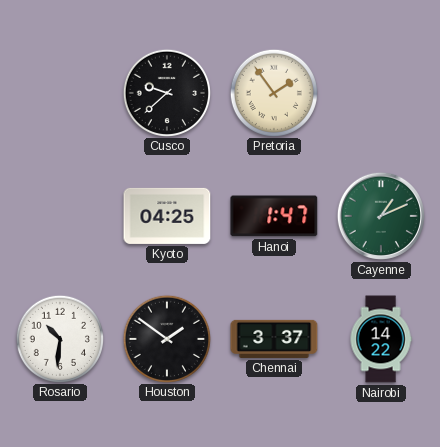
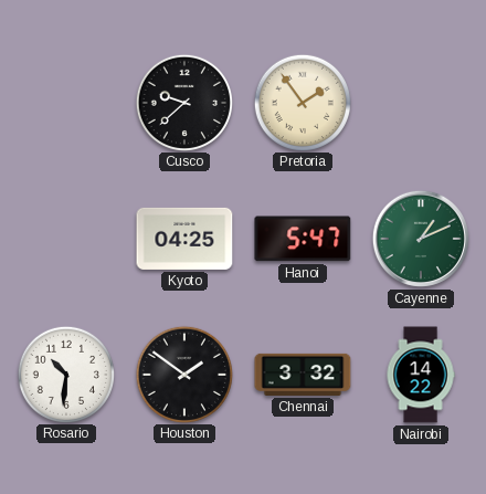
Hanoi: 1:47 -> 5:47 (303, 239)
Chennai: 3:37 -> 3:32 (303, 375)
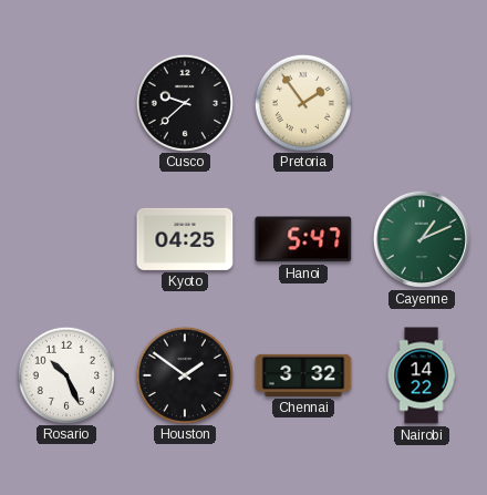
Rosario: 10:31 -> 10:26 (65, 374)
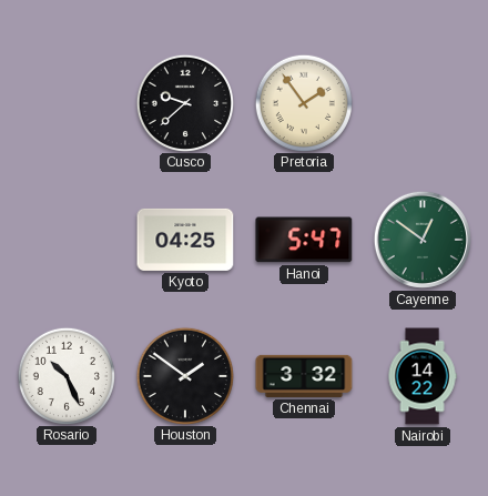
Cayenne: 1:11 -> 12:51 (423, 240)
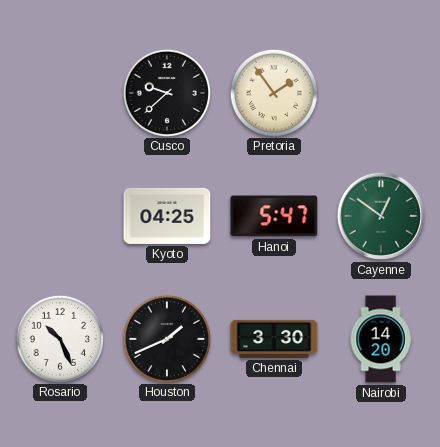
Houston: 1:51 -> 1:41 (166, 338)
Chennai: 3:32 -> 3:30 (274, 339)
Nairobi: 14:22 -> 14:20 (381, 339)
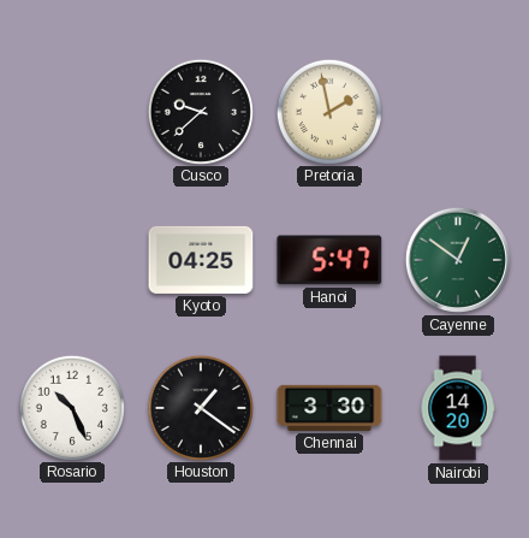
Pretoria: 1:54 -> 1:58 (328, 111)
Houston: 1:41 -> 1:21 (200, 407)
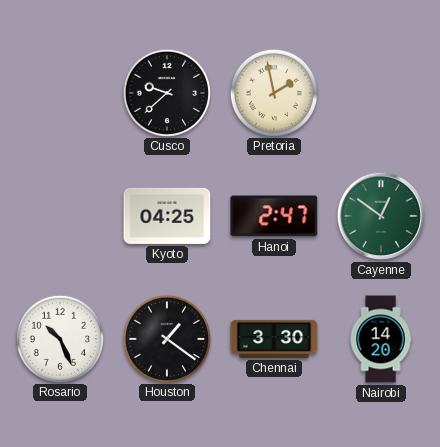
Hanoi: 5:47 -> 2:47 (274, 216)
